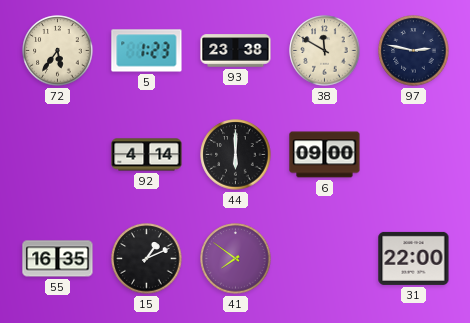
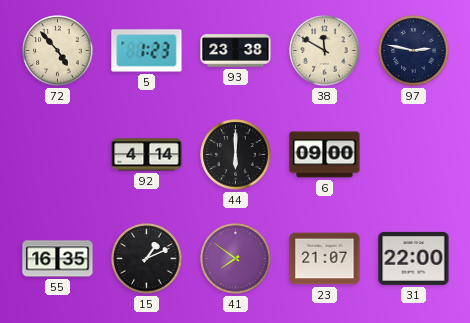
72: 5:36 -> 4:53 (58, 51)
23: none -> 21:07 (325, 259)
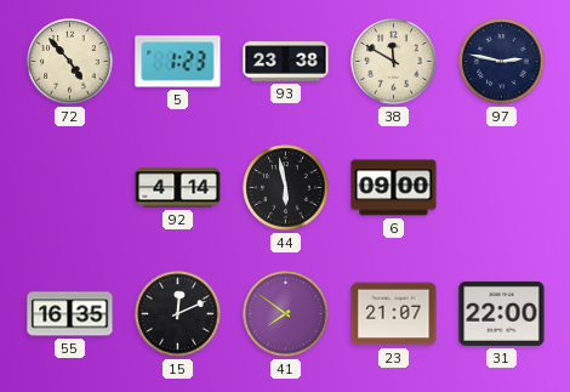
44: 6:00 -> 5:58 (286, 188)
15: 1:11 -> 12:11 (178, 314)
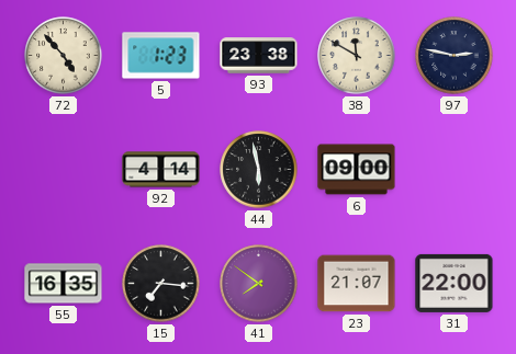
15: 12:11 -> 7:16 (161, 284)
